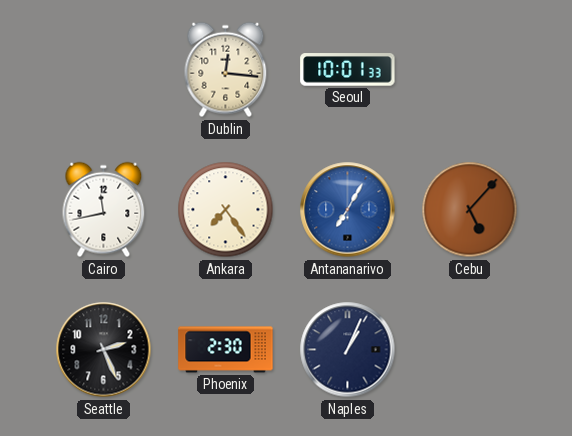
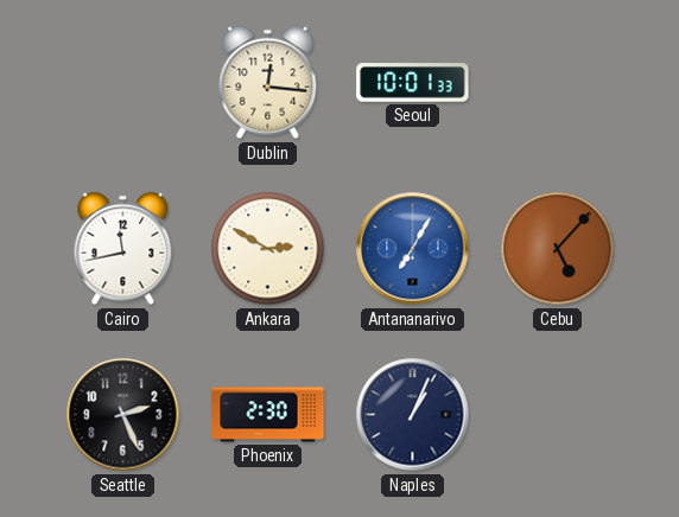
Ankara: 7:24 -> 2:50 (268, 249)
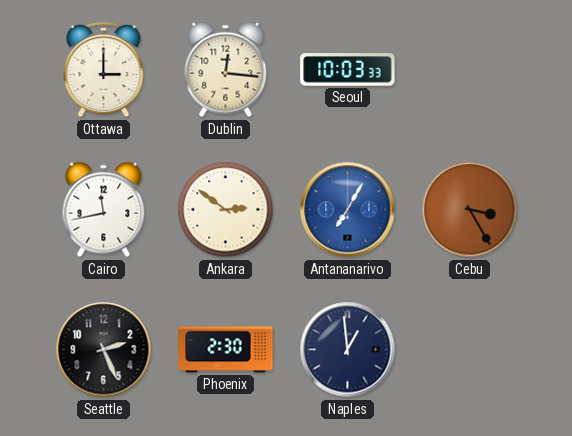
Ottawa: none -> 3:00 (104, 70)
Seoul: 10:01 -> 10:03 (348, 70)
Ankara: 2:50 -> 2:51 (226, 210)
Cebu: 5:07 -> 3:25 (470, 210)
Naples: 1:04 -> 12:59 (348, 350)
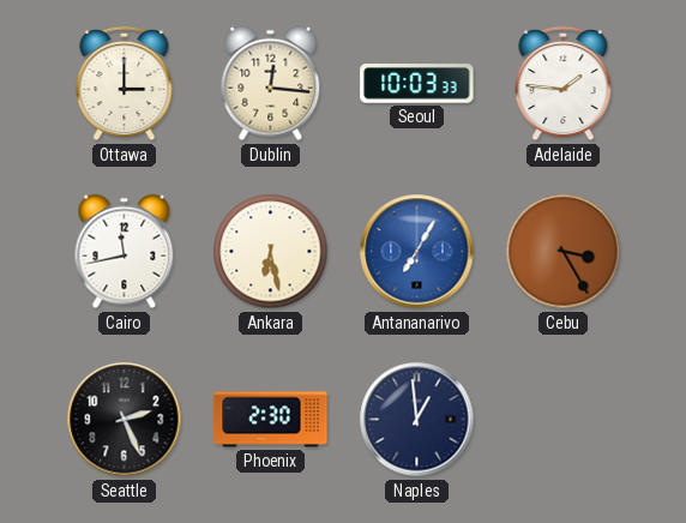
Adelaide: none -> 1:46 (564, 84)
Ankara: 2:51 -> 6:28 (271, 252)
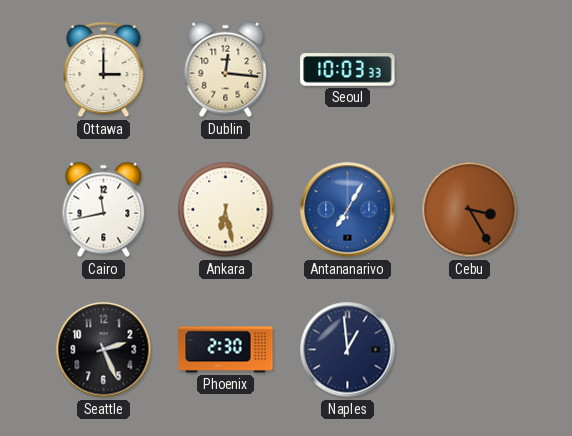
Adelaide: 1:46 -> none (564, 84)
